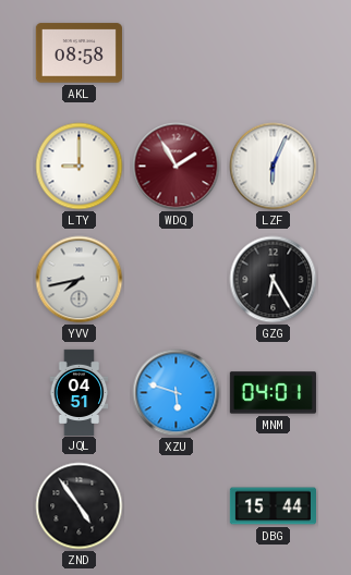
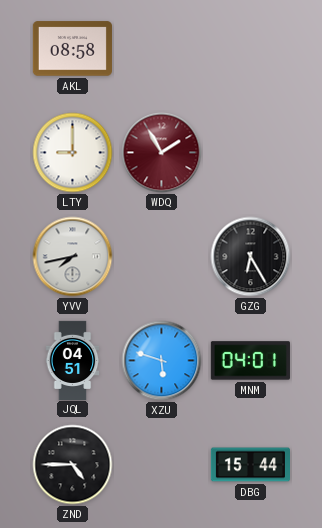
LZF: 6:04 -> none (274, 167)
ZND: 4:54 -> 4:45 (73, 465)
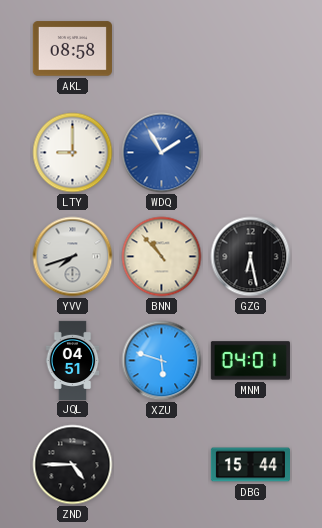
WDQ dial: burgundy -> blue (162, 153)
YVV: 7:43 -> 7:42 (73, 257)
BNN: none -> 10:53 (162, 257)
GZG: 6:25 -> 6:28 (251, 257)
